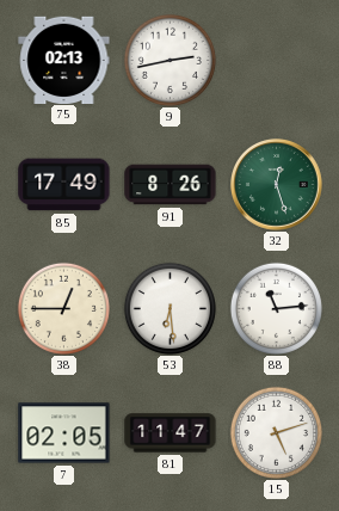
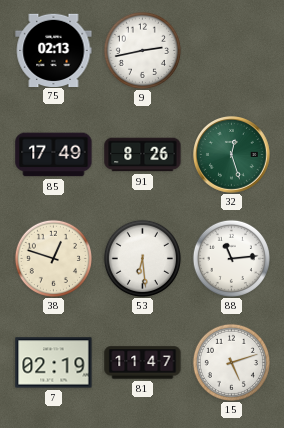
38: 12:45 -> 12:48 (53, 258)
7: 02:05 -> 02:19 (54, 363)
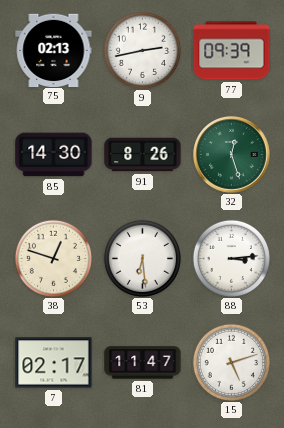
77: none -> 09:39 (232, 51)
85: 17:49 -> 14:30 (54, 155)
88: 11:14 -> 3:14 (231, 258)
7: 02:19 -> 02:17 (54, 363)
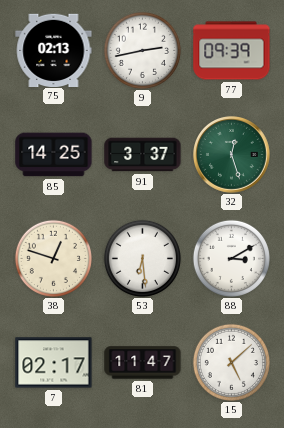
85: 14:30 -> 14:25 (54, 155)
91: 8:26 -> 3:37 (143, 155)
88: 3:14 -> 3:10 (231, 258)
15: 5:12 -> 5:08 (231, 362)
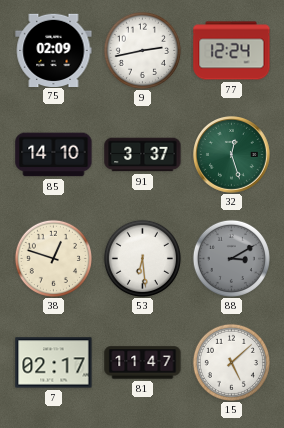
75: 02:13 -> 02:09 (54, 50)
77: 09:39 -> 12:24 (232, 51)
85: 14:25 -> 14:10 (54, 155)
88 dial: white -> grey (231, 258)
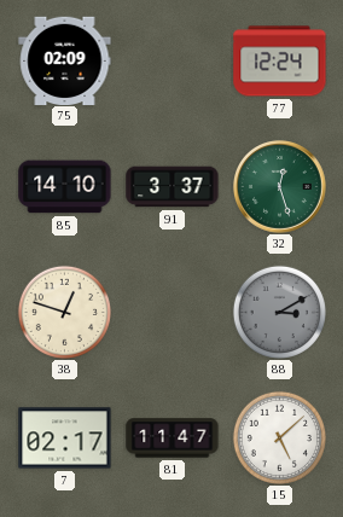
9: 2:43 -> none (142, 50)
53: 6:29 -> none (142, 258)
